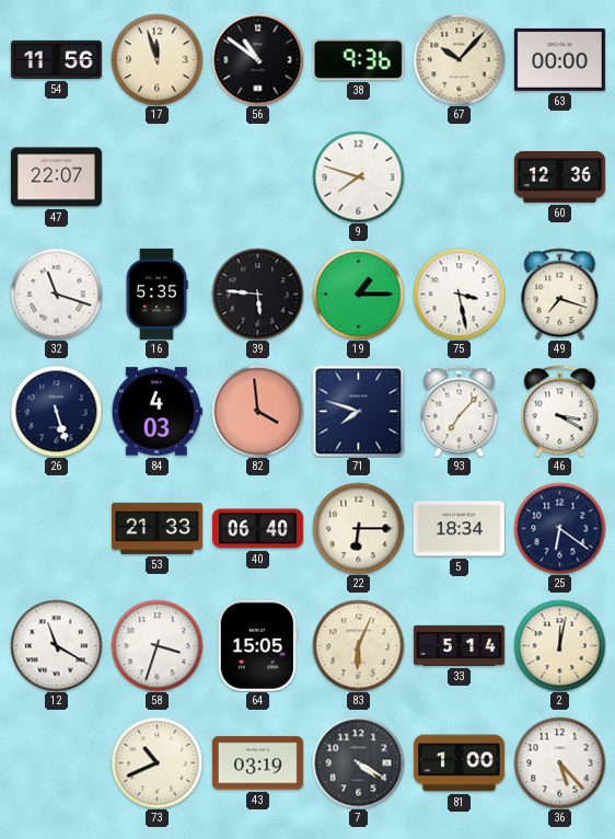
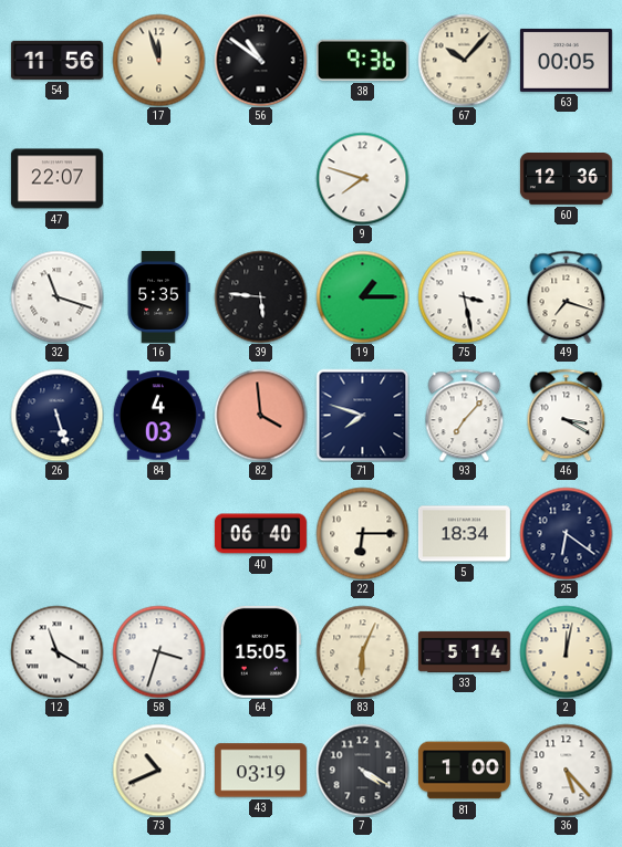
63: 00:00 -> 00:05 (566, 60)
53: 21:33 -> none (156, 528)
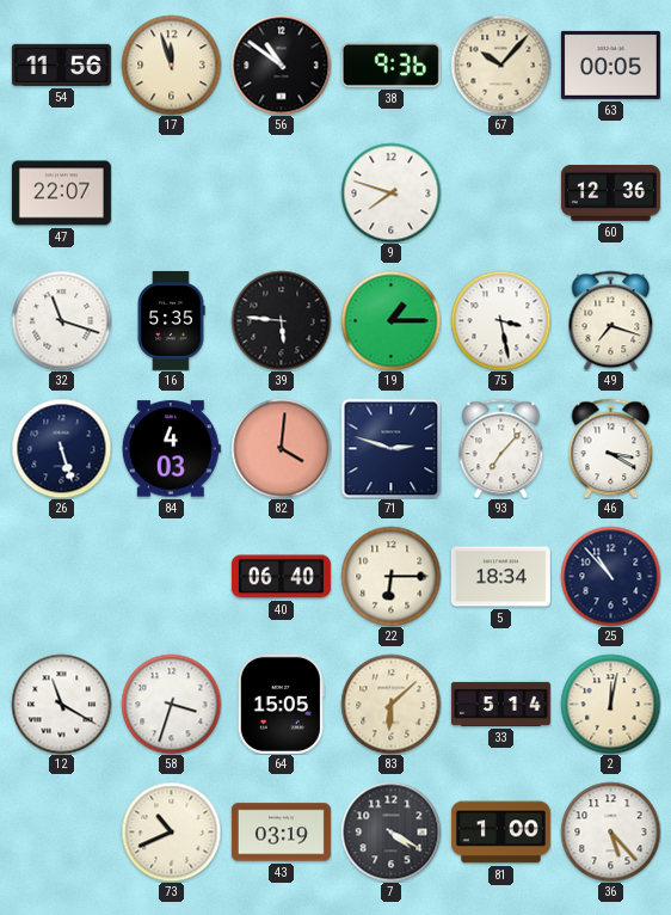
82: 3:59 -> 4:01 (281, 448)
71: 7:48 -> 2:48 (390, 448)
25: 6:21 -> 10:53 (610, 576)
83: 6:04 -> 6:08 (390, 704)
